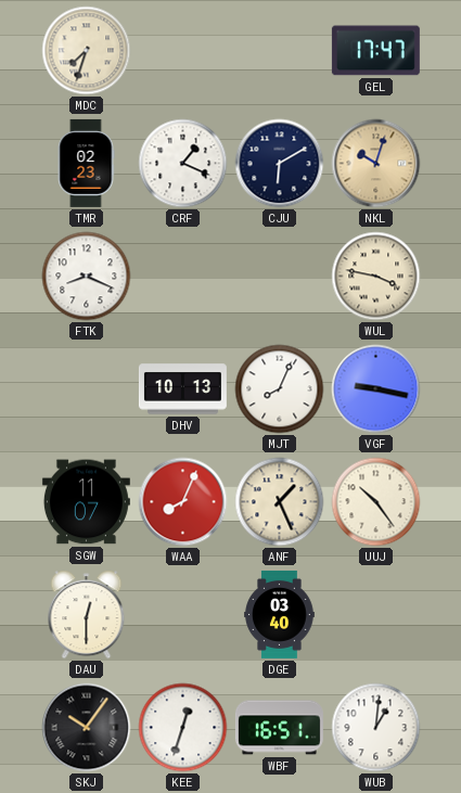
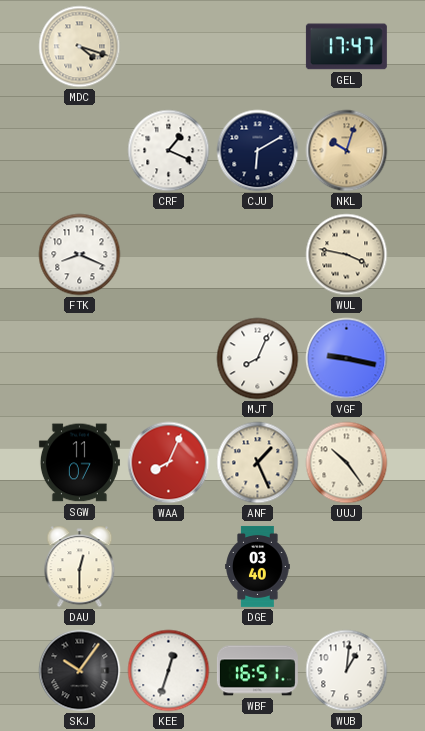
MDC: 7:33 -> 4:18 (80, 47)
TMR: 02:23 -> none (86, 163)
DHV: 10:13 -> none (182, 389)
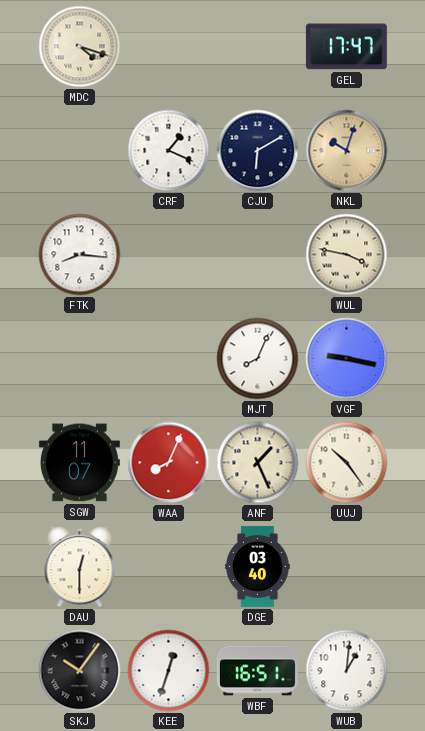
FTK: 8:19 -> 8:16 (80, 255)
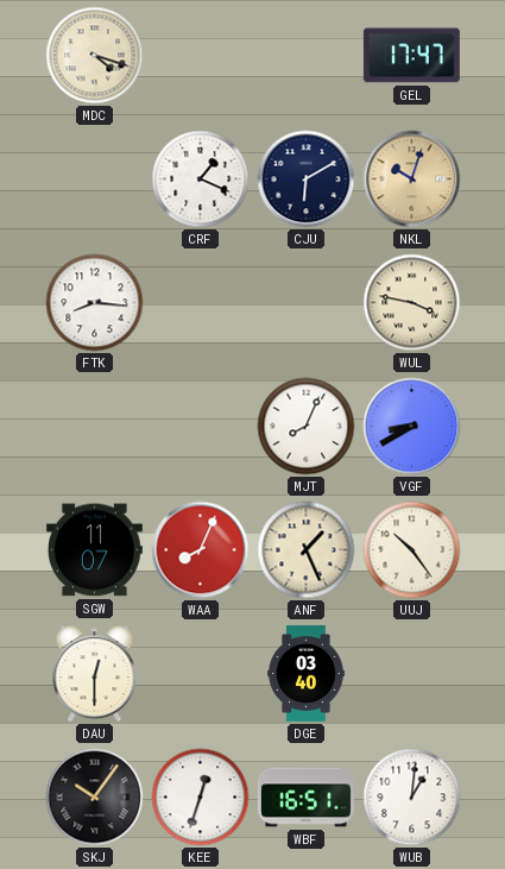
VGF: 9:17 -> 8:40 (412, 427)
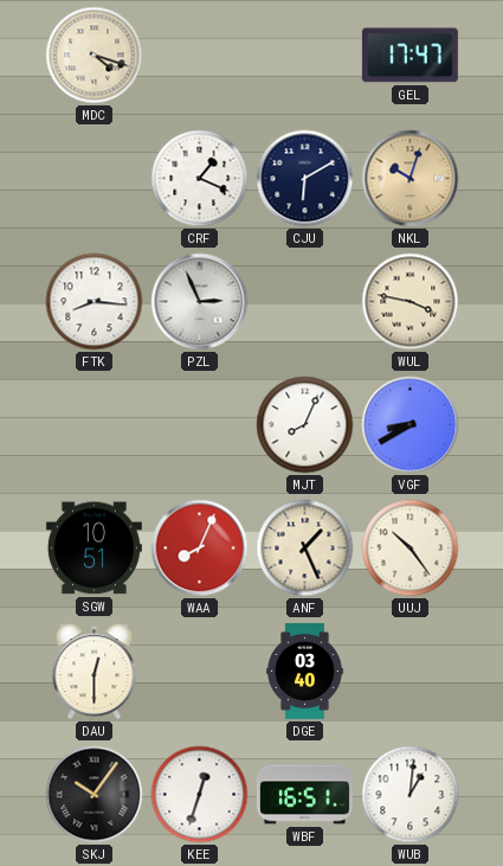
PZL: none -> 2:56 (200, 302)
SGW: 11:07 -> 10:51 (93, 549)
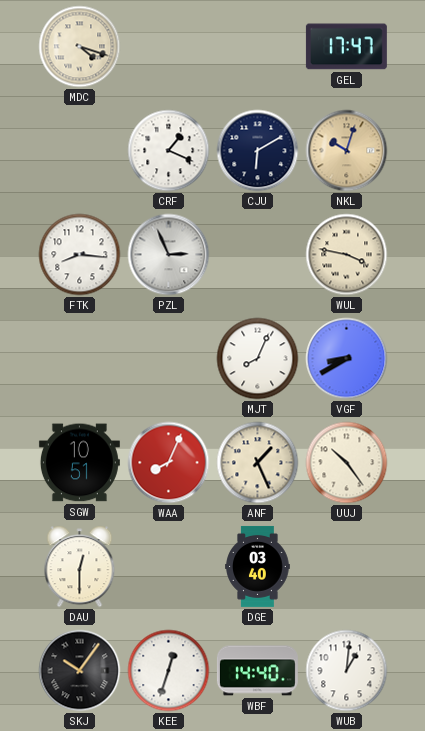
WBF: 16:51 -> 14:40 (257, 671)
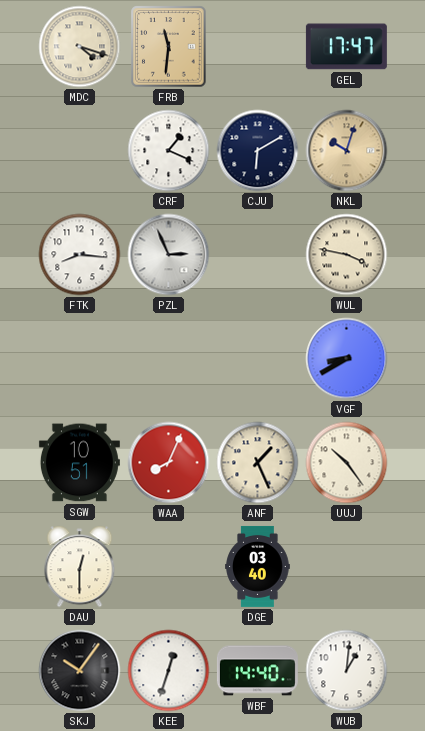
FRB: none -> 11:31 (169, 47)
MJT: 8:04 -> none (258, 359)
